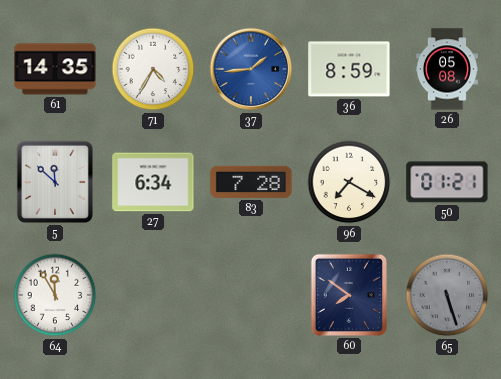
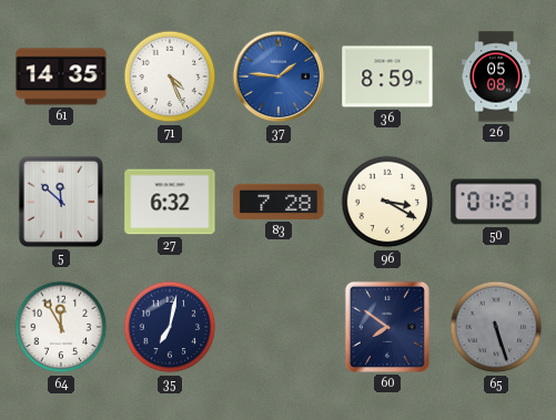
71: 4:35 -> 4:26 (170, 76)
37: 1:44 -> 1:46 (279, 76)
27: 6:34 -> 6:32 (170, 202)
96: 7:20 -> 3:20 (387, 202)
35: none -> 7:02 (170, 327)
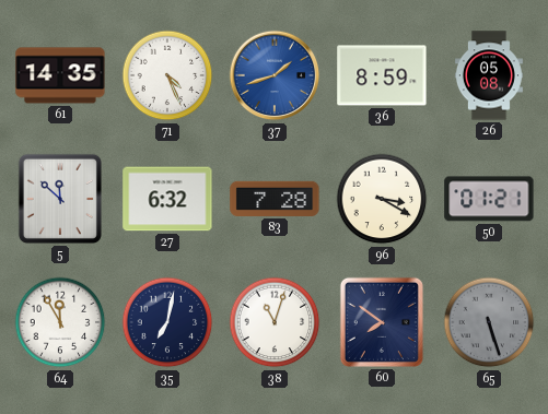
37: 1:46 -> 1:42 (275, 75)
38: none -> 11:03 (275, 322)
